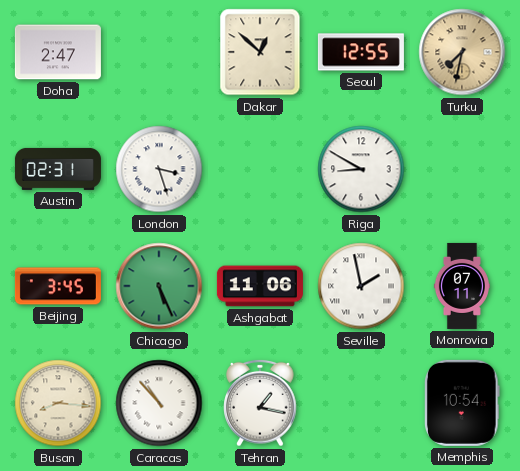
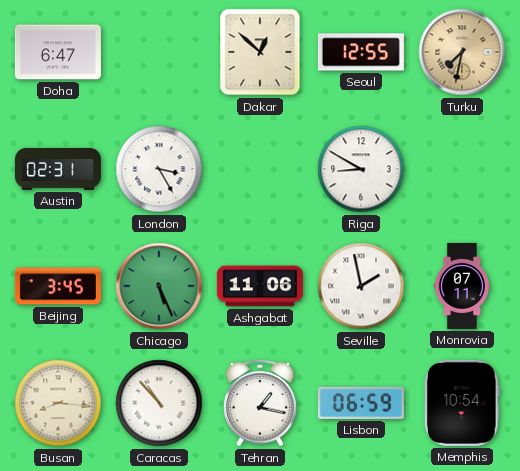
Doha: 2:47 -> 6:47 (58, 52)
London: 3:27 -> 3:25 (159, 169)
Lisbon: none -> 06:59 (361, 403)
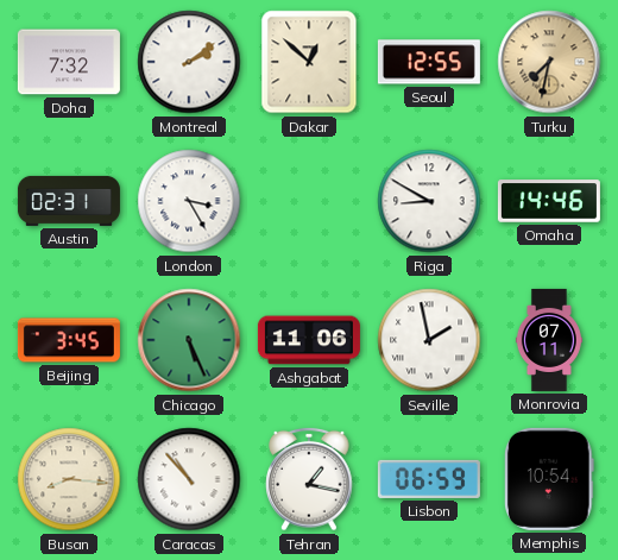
Doha: 6:47 -> 7:32 (69, 62)
Montreal: none -> 2:09 (189, 62)
Omaha: none -> 14:46 (549, 201)
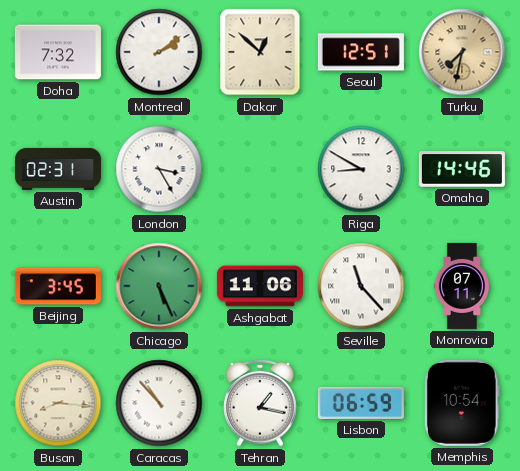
Seoul: 12:55 -> 12:51 (361, 52)
Seville: 1:58 -> 11:23 (361, 286)
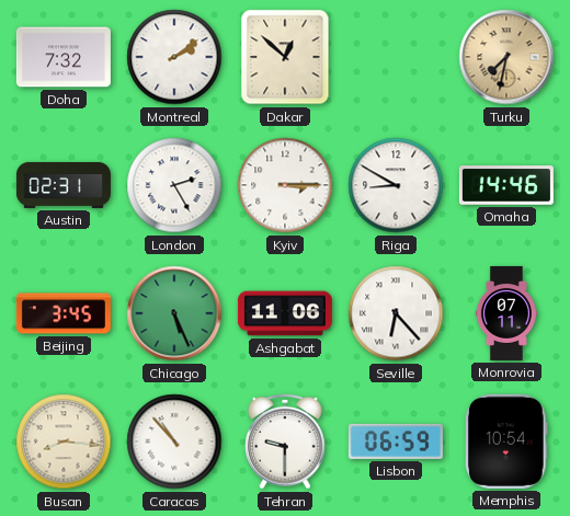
Seoul: 12:51 -> none (361, 52)
London: 3:25 -> 2:25 (174, 185)
Kyiv: none -> 3:15 (285, 185)
Seville: 11:23 -> 6:23 (396, 313)
Tehran: 1:17 -> 9:30 (285, 442)
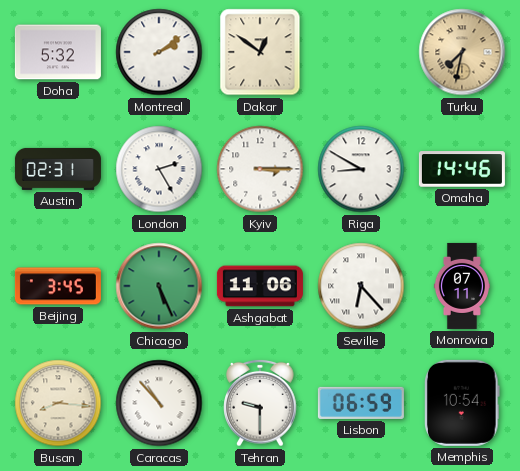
Doha: 7:32 -> 5:32 (58, 52)
Dakar: 12:52 -> 12:51 (260, 52)
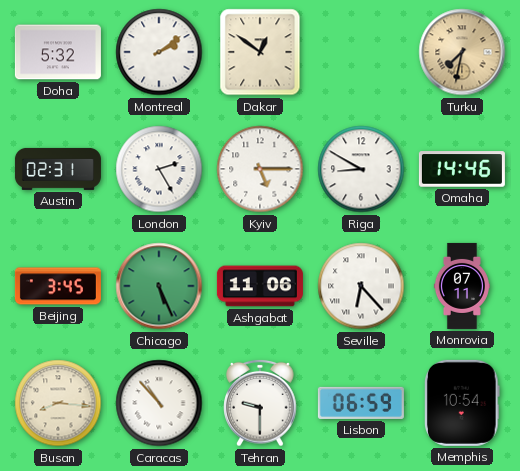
Kyiv: 3:15 -> 5:15 (260, 169)
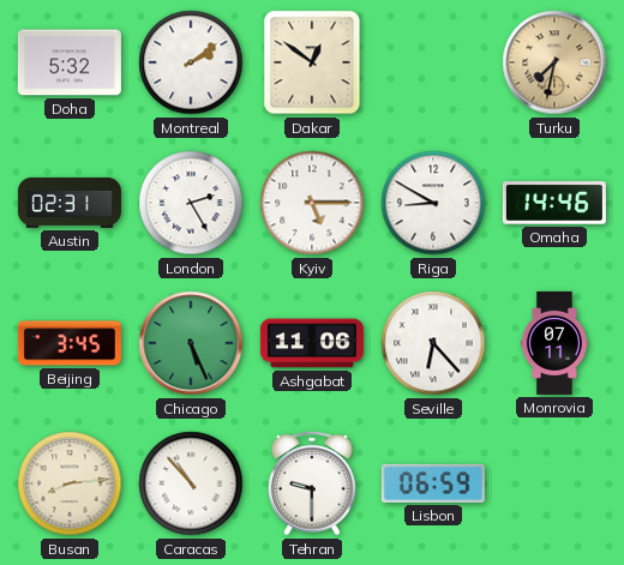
Busan: 8:16 -> 8:14 (70, 483)
Memphis: 10:54 -> none (462, 403)
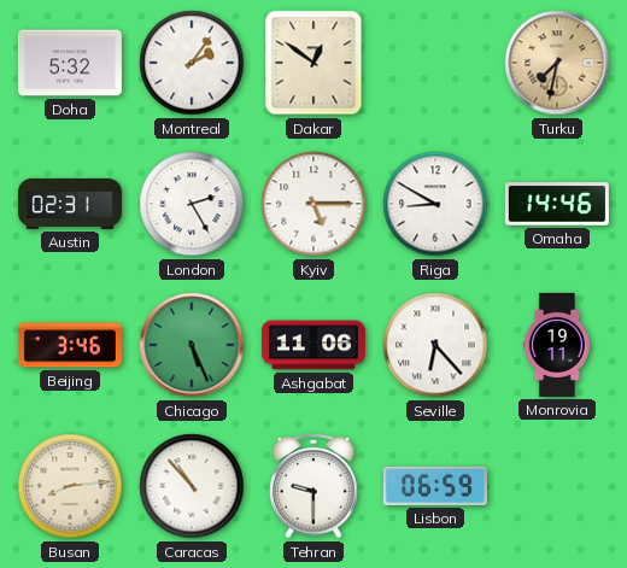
Montreal: 2:09 -> 2:06 (192, 63)
Beijing: 3:45 -> 3:46 (70, 345)
Monrovia: 07:11 -> 19:11 (557, 345)
